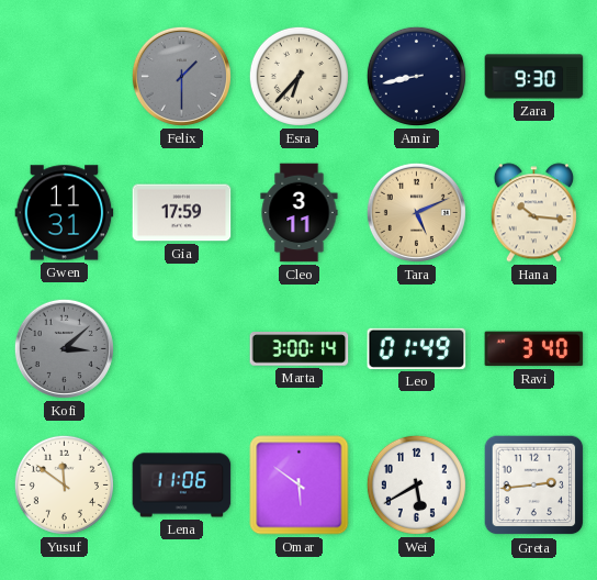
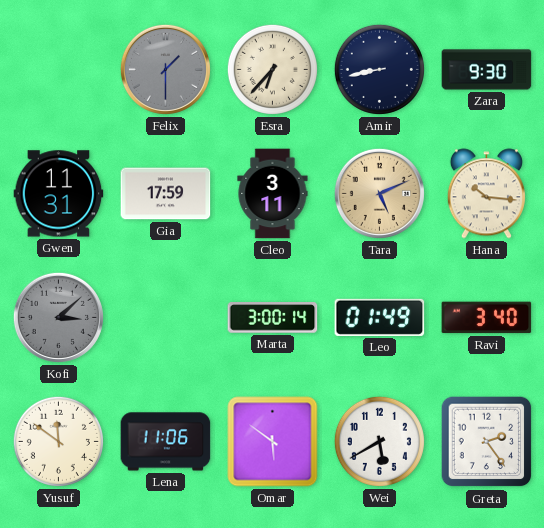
Greta: 2:44 -> 2:24 (487, 442)
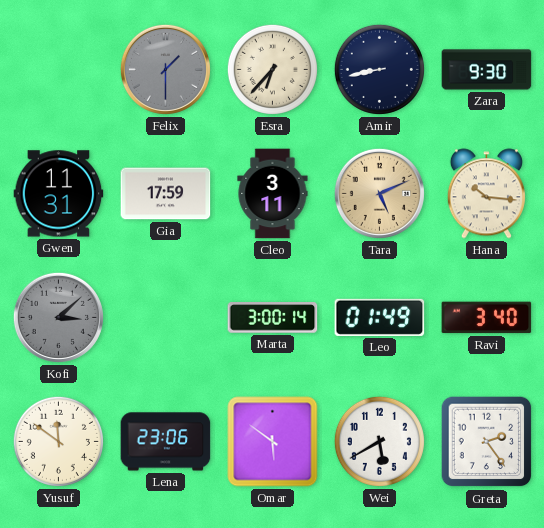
Lena: 11:06 -> 23:06 (166, 442)
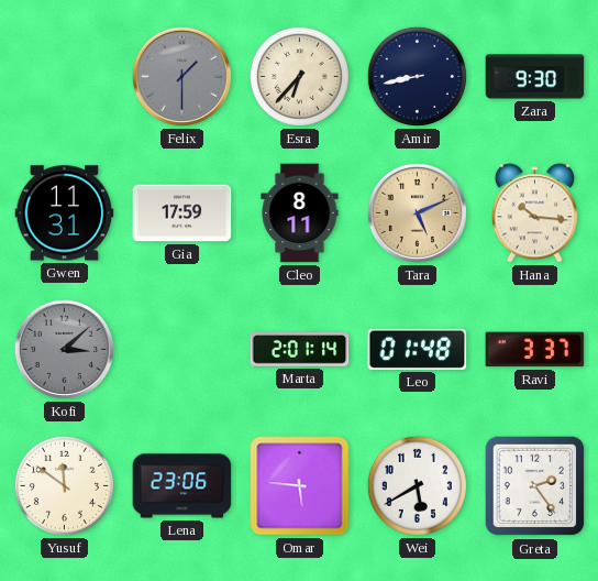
Cleo: 3:11 -> 8:11 (300, 213)
Marta: 3:00 -> 2:01 (300, 350)
Leo: 01:49 -> 01:48 (418, 349)
Ravi: 3:40 -> 3:37 (535, 350)
Omar: 5:51 -> 5:46 (300, 486)
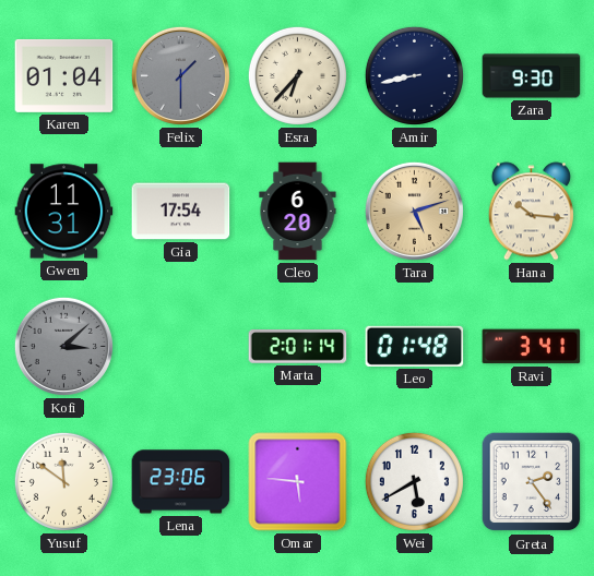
Karen: none -> 01:04 (64, 75)
Gia: 17:59 -> 17:54 (181, 212)
Cleo: 8:11 -> 6:20 (298, 212)
Tara: 5:11 -> 5:12 (414, 211)
Ravi: 3:37 -> 3:41 (532, 347)
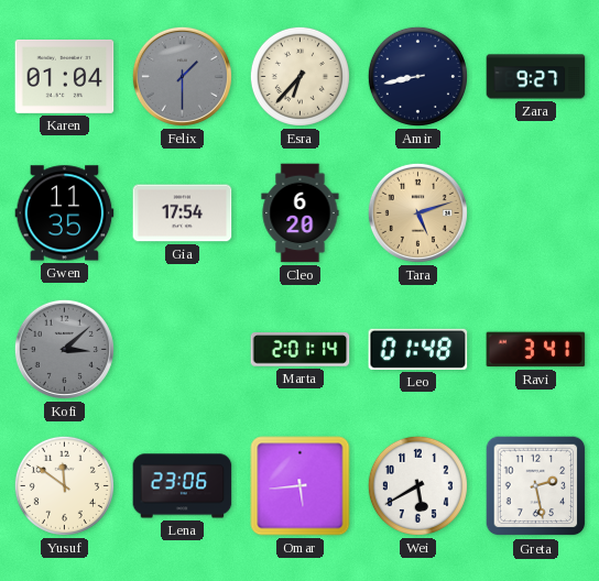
Zara: 9:30 -> 9:27 (536, 77)
Gwen: 11:31 -> 11:35 (65, 213)
Hana: 10:16 -> none (531, 212)
Omar: 5:46 -> 5:44 (301, 486)
Greta: 2:24 -> 2:28 (536, 486)
